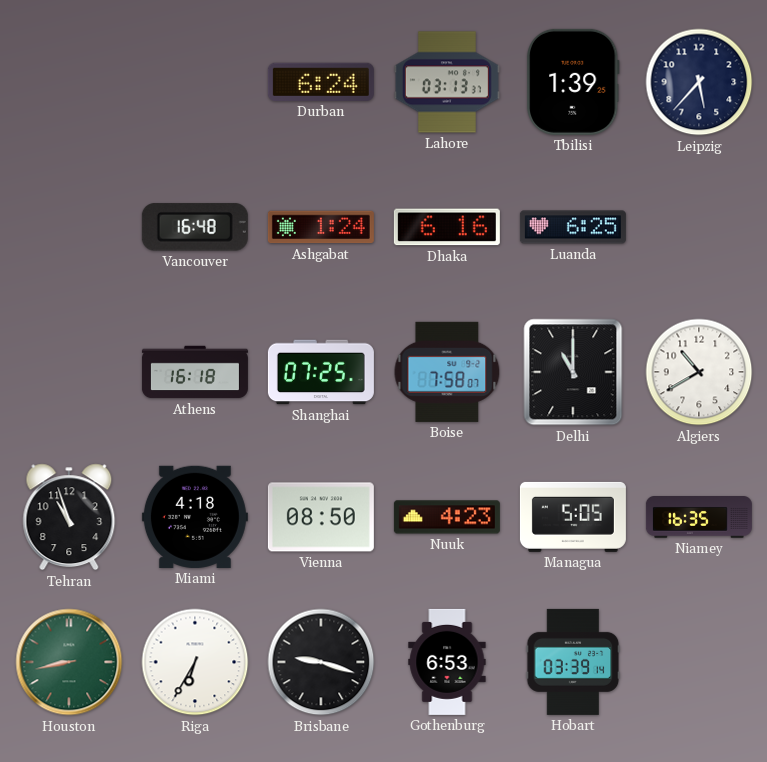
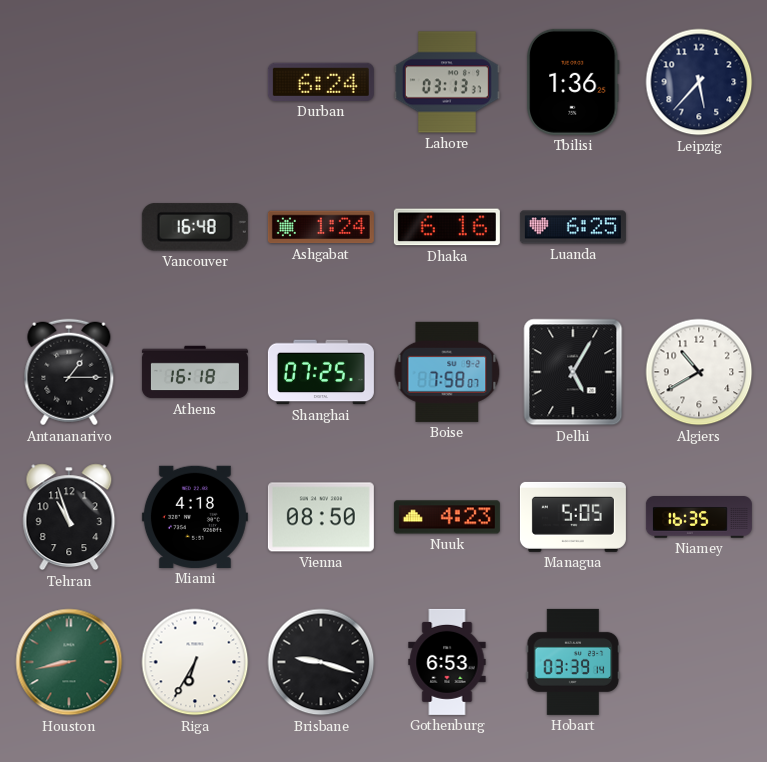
Tbilisi: 1:39 -> 1:36 (573, 82)
Antananarivo: none -> 1:15 (69, 372)
Delhi: 11:00 -> 5:05 (573, 372)
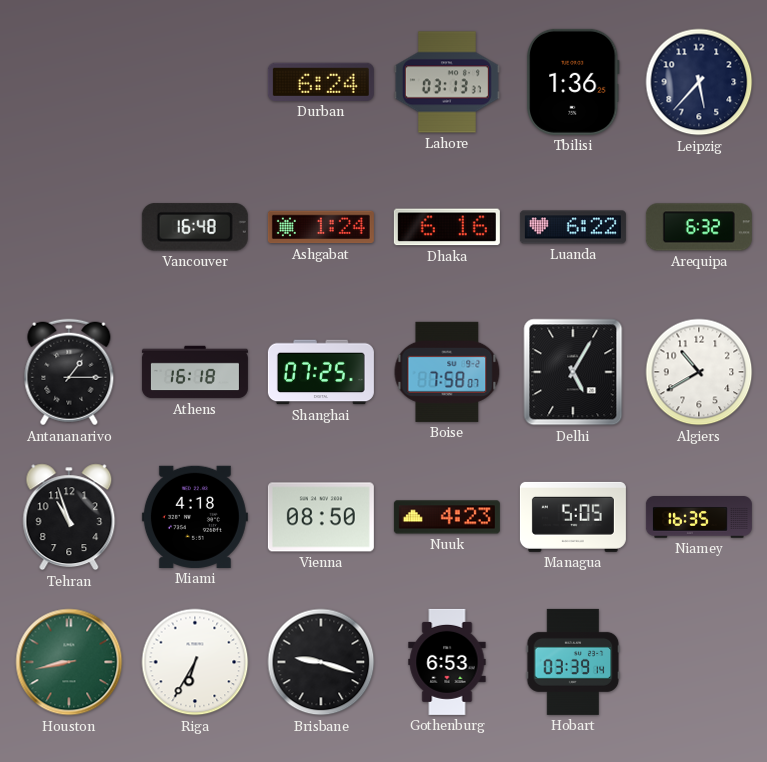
Luanda: 6:25 -> 6:22 (573, 227)
Arequipa: none -> 6:32 (699, 227)
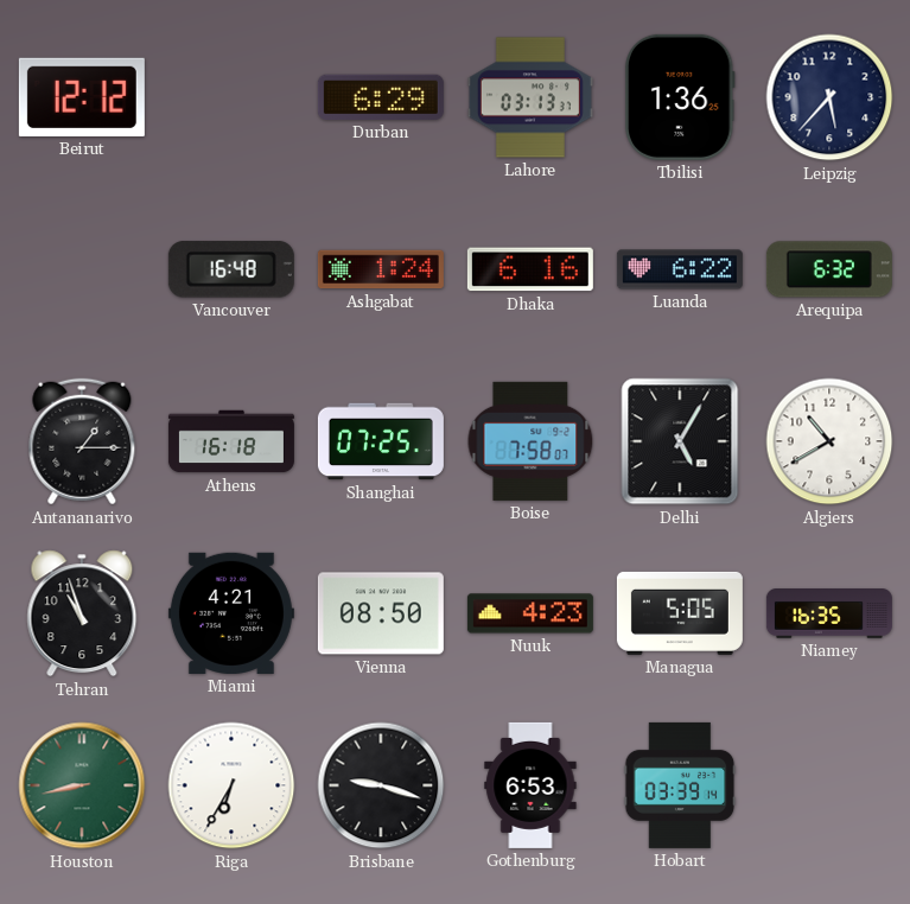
Beirut: none -> 12:12 (82, 97)
Durban: 6:24 -> 6:29 (381, 97)
Miami: 4:18 -> 4:21 (231, 613)
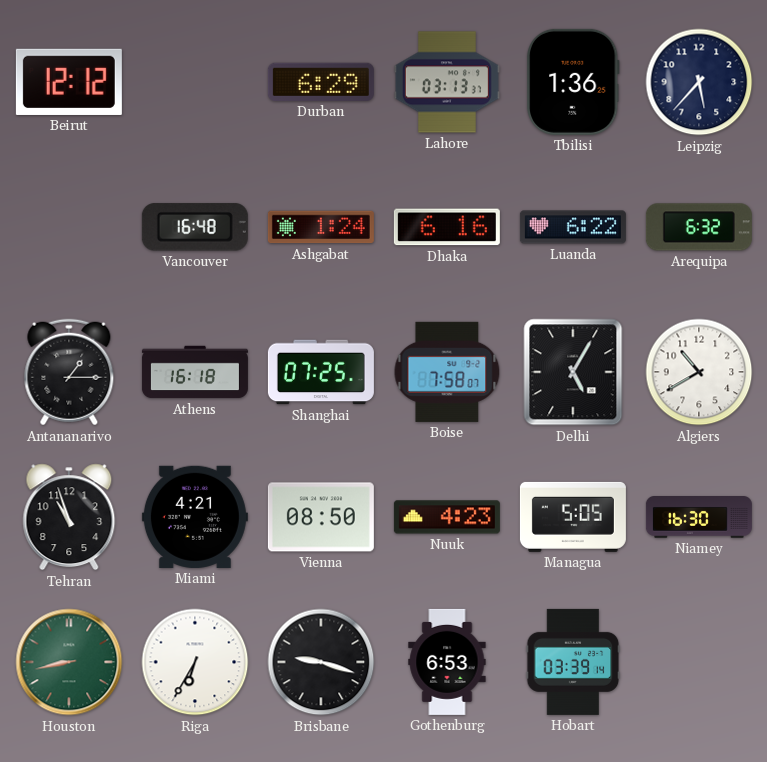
Niamey: 16:35 -> 16:30 (699, 518)
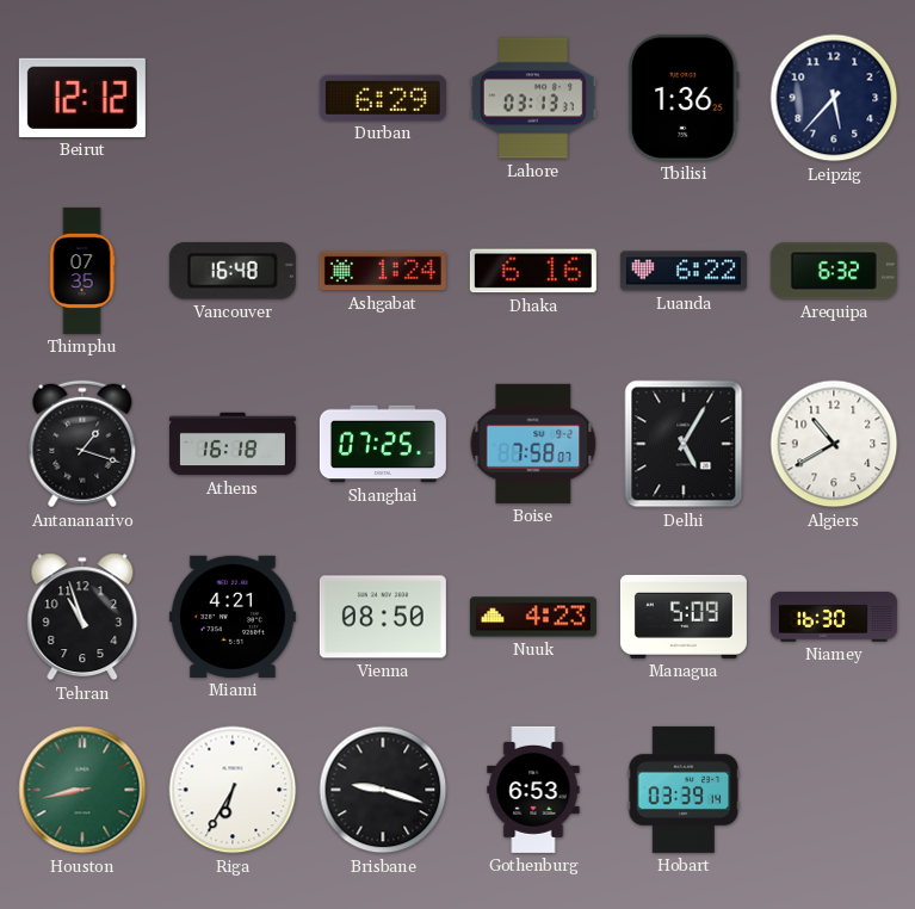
Thimphu: none -> 07:35 (82, 271)
Antananarivo: 1:15 -> 1:18 (82, 444)
Managua: 5:05 -> 5:09 (684, 617)
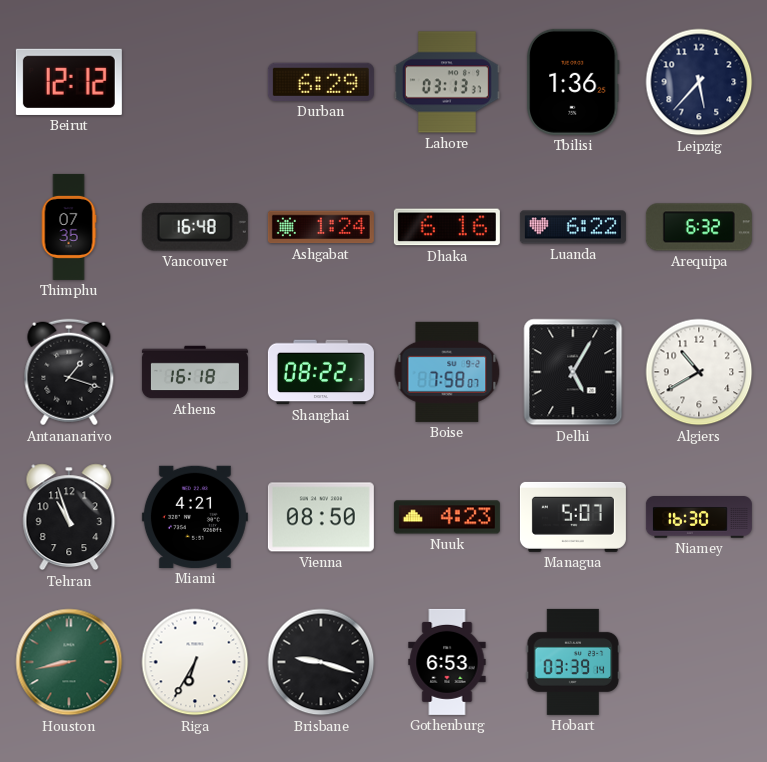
Shanghai: 07:25 -> 08:22 (321, 372)
Managua: 5:09 -> 5:07 (573, 517)
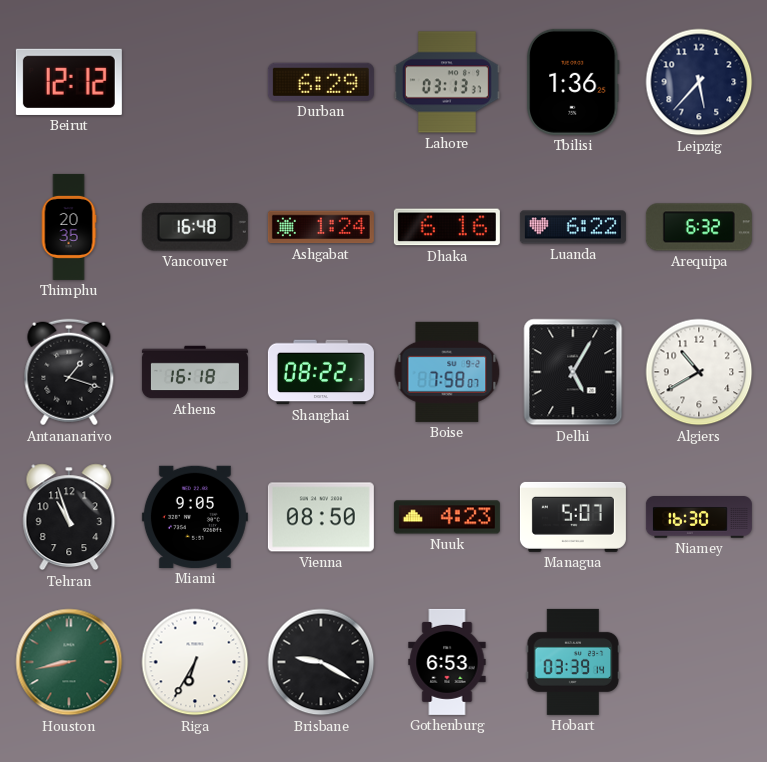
Thimphu: 07:35 -> 20:35 (69, 227)
Miami: 4:21 -> 9:05 (195, 517)
Brisbane: 9:18 -> 9:20 (321, 662)
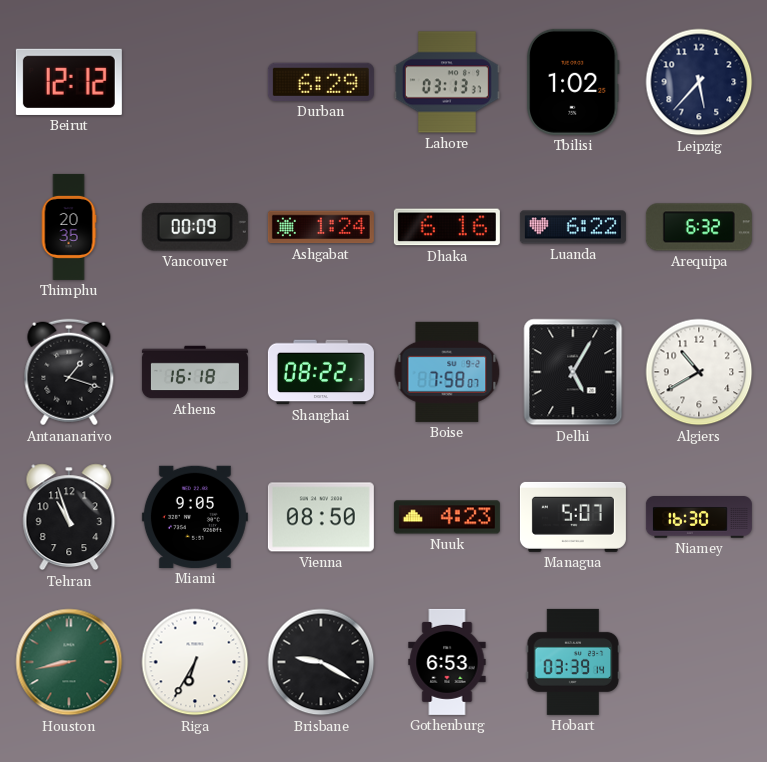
Tbilisi: 1:36 -> 1:02 (573, 82)
Vancouver: 16:48 -> 00:09 (195, 227)
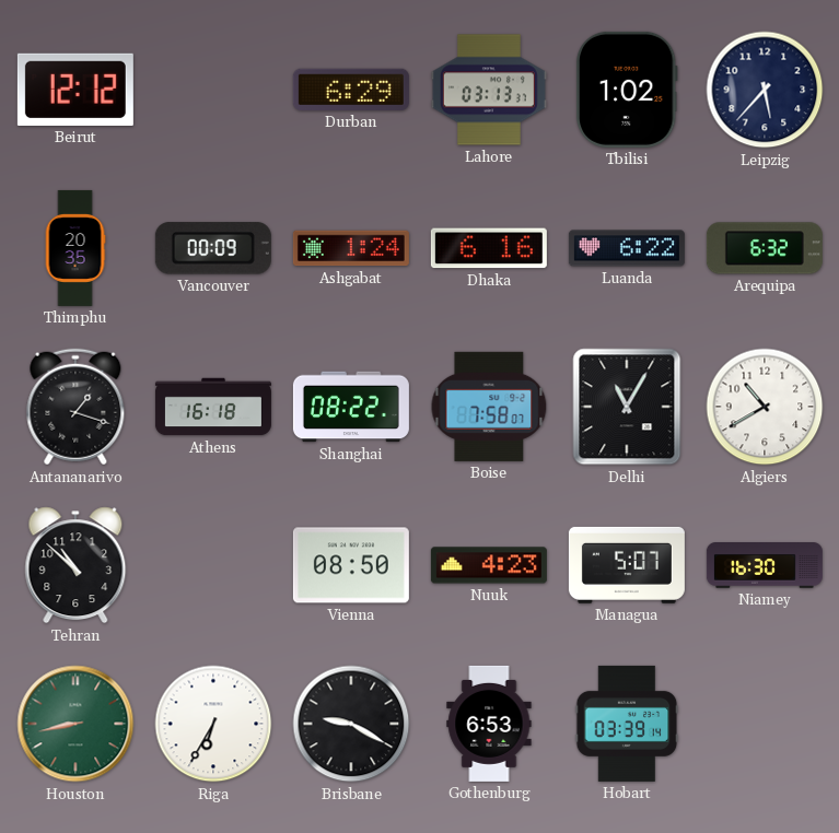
Delhi: 5:05 -> 11:05 (627, 407)
Tehran: 10:57 -> 10:52 (75, 565)
Miami: 9:05 -> none (195, 517)
